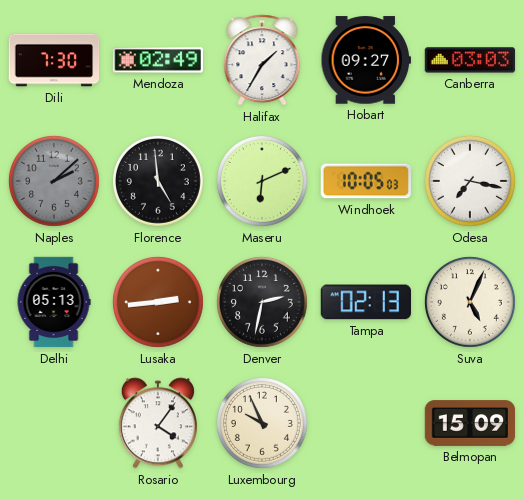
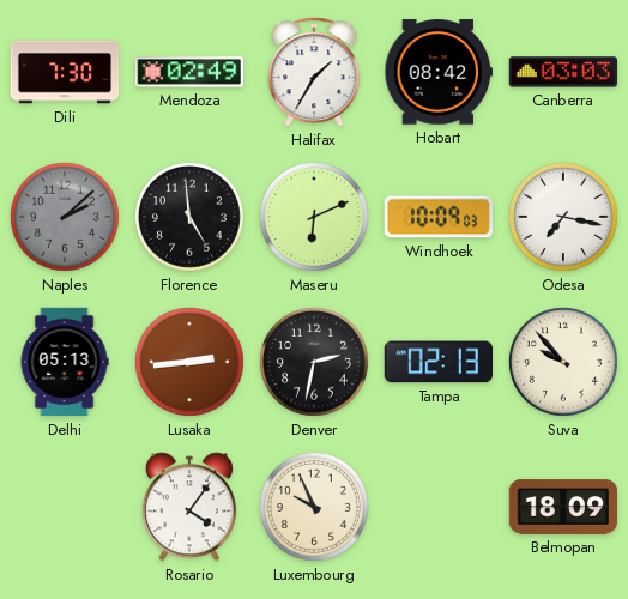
Hobart: 09:27 -> 08:42 (437, 72)
Windhoek: 10:05 -> 10:09 (437, 217)
Suva: 5:04 -> 9:53 (563, 362)
Belmopan: 15:09 -> 18:09 (563, 507)
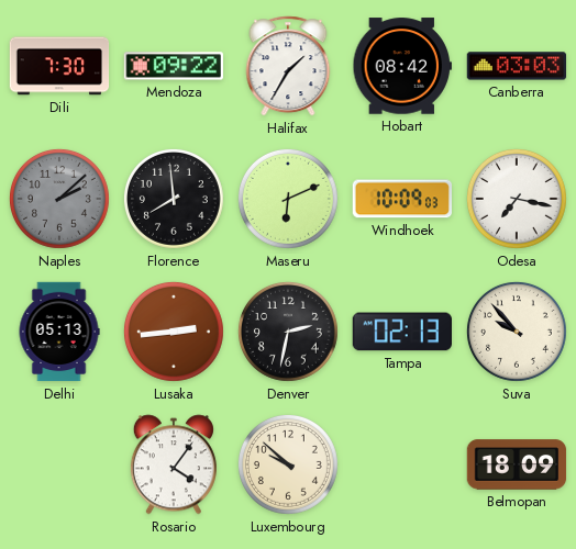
Mendoza: 02:49 -> 09:22 (174, 66)
Florence: 4:59 -> 7:59 (174, 199)
Luxembourg: 9:56 -> 9:52 (288, 464)
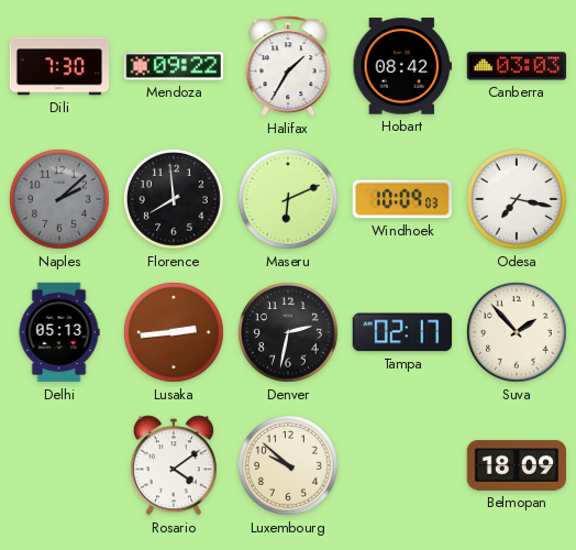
Tampa: 02:13 -> 02:17 (402, 332)
Suva: 9:53 -> 1:53 (517, 332)
Rosario: 4:06 -> 4:09 (174, 465)
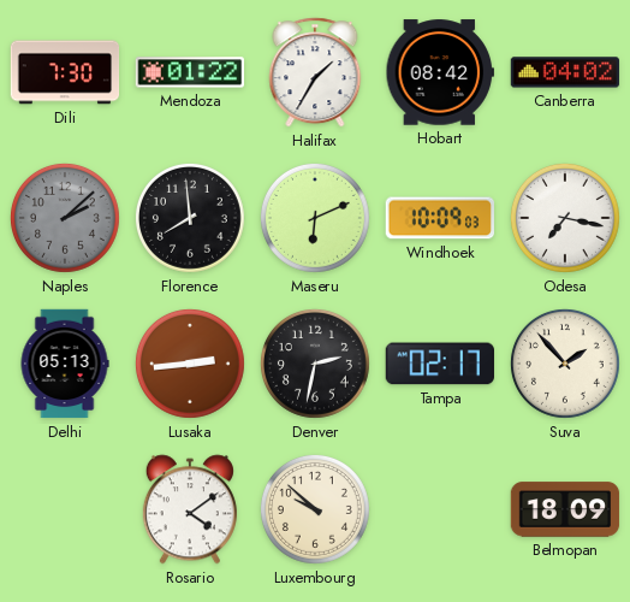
Mendoza: 09:22 -> 01:22 (190, 72)
Canberra: 03:03 -> 04:02 (565, 72)
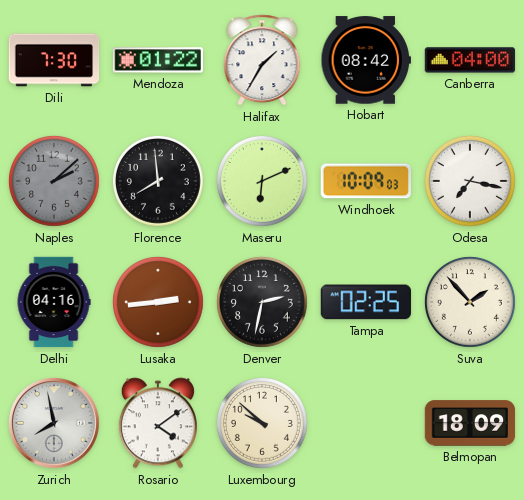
Canberra: 04:02 -> 04:00 (470, 60)
Delhi: 05:13 -> 04:16 (54, 302)
Tampa: 02:17 -> 02:25 (366, 302)
Zurich: none -> 7:58 (54, 423)
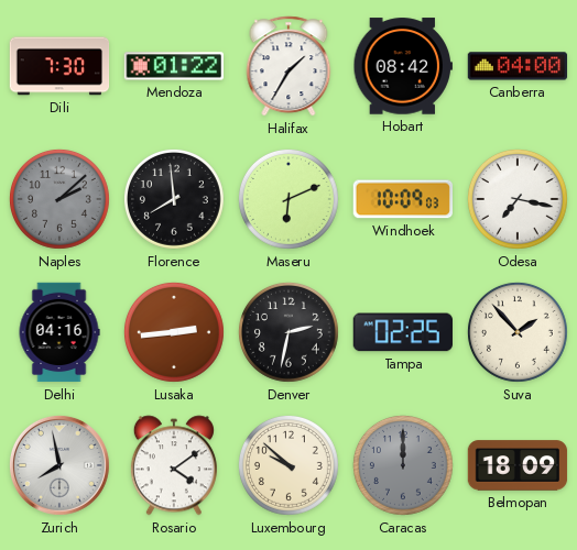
Caracas: none -> 12:00 (403, 465)
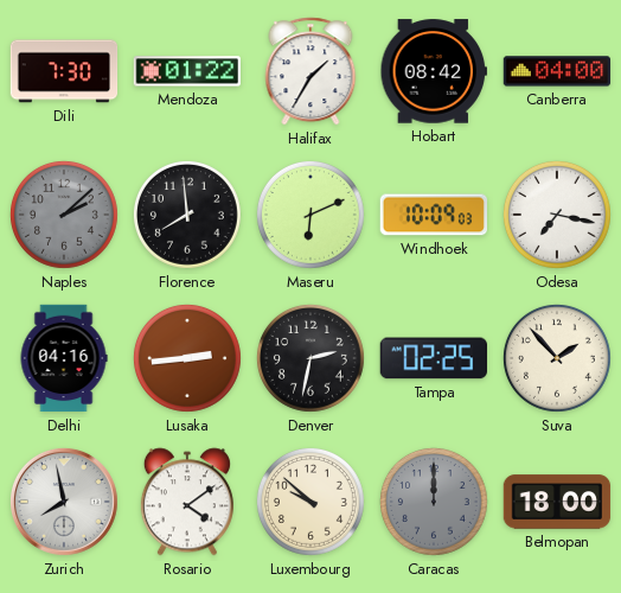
Belmopan: 18:09 -> 18:00 (557, 502)
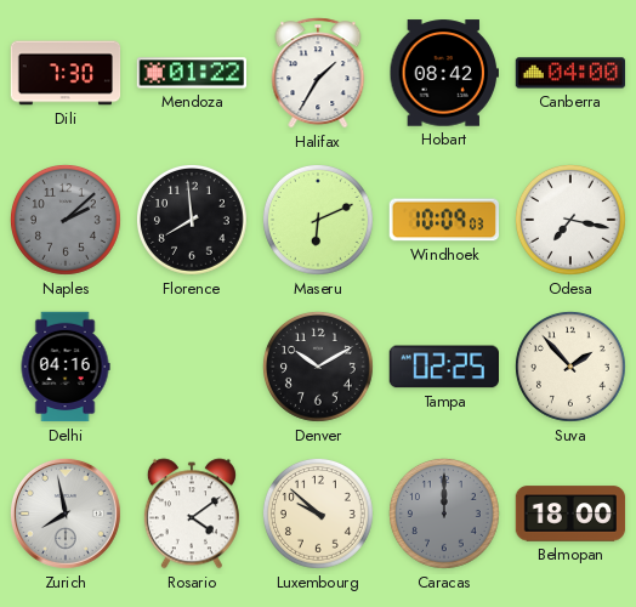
Lusaka: 2:44 -> none (187, 358)
Denver: 2:32 -> 10:10 (318, 367)
